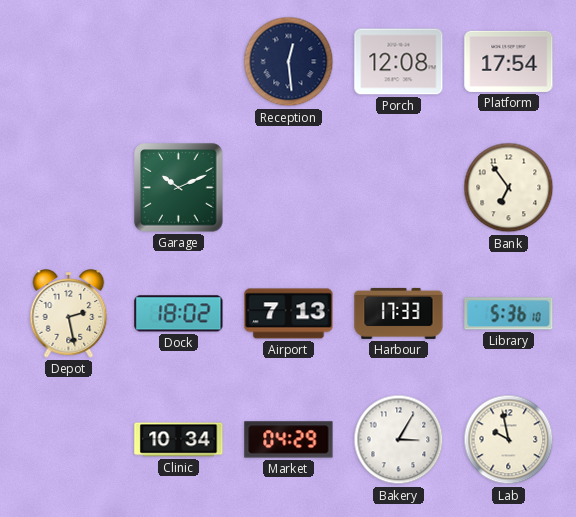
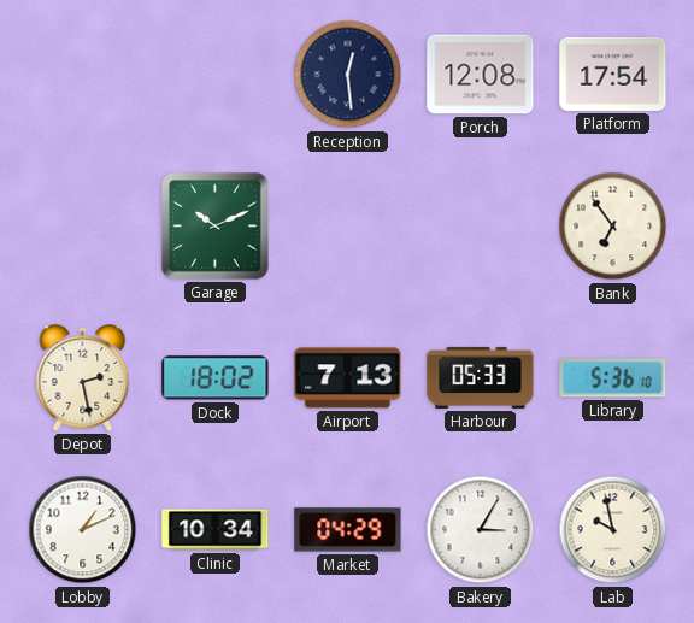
Harbour: 17:33 -> 05:33 (481, 377)
Lobby: none -> 1:11 (83, 530)
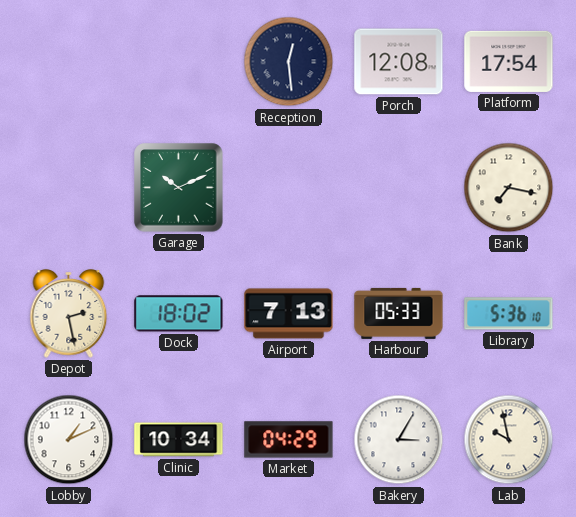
Bank: 6:54 -> 7:17 (509, 188)
